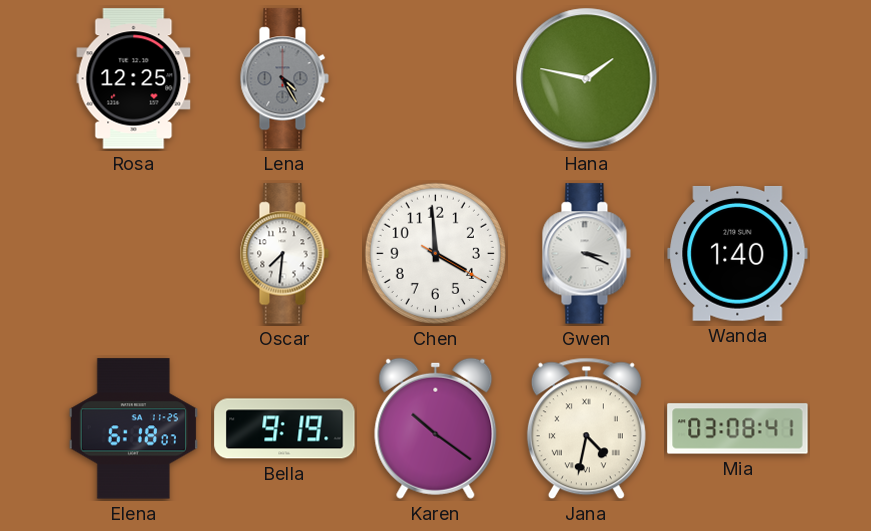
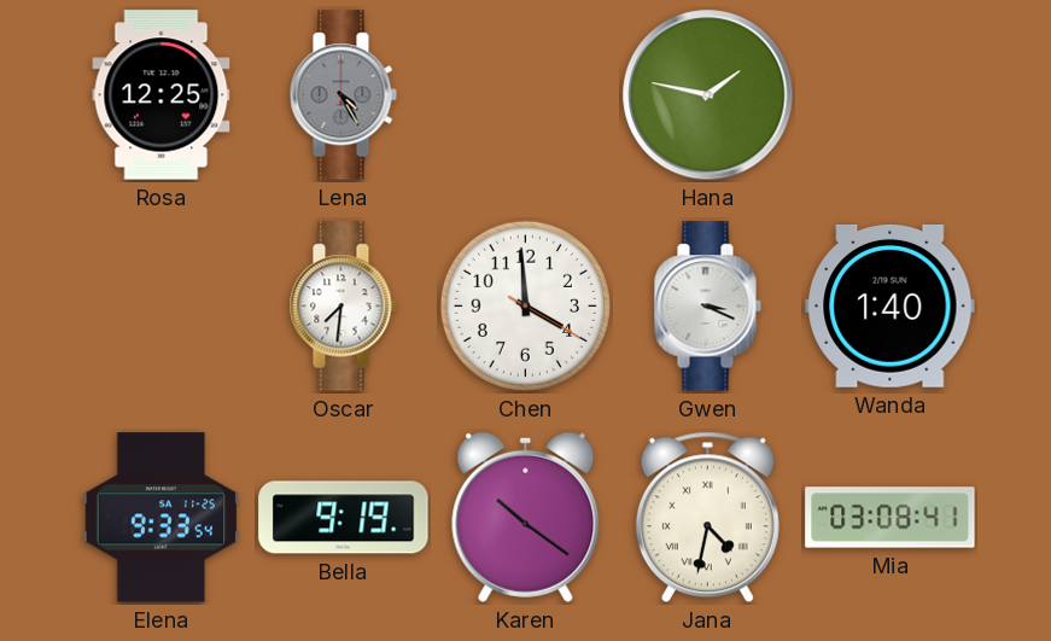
Elena: 6:18 -> 9:33 (160, 518)
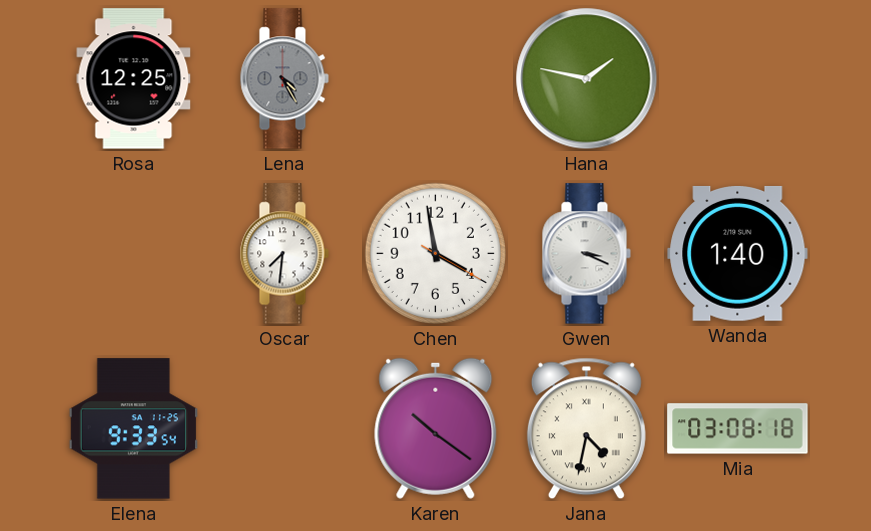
Chen: 3:59 -> 3:58 (435, 253)
Bella: 9:19 -> none (344, 518)
Mia: 03:08:41 -> 03:08:18 (738, 429)
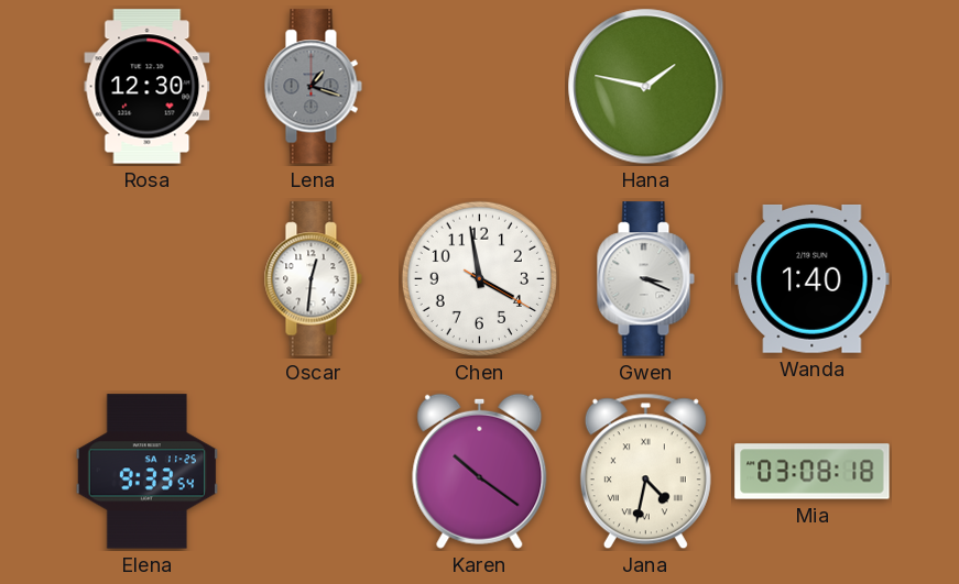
Rosa: 12:25 -> 12:30 (148, 87)
Lena: 4:25 -> 1:18 (313, 87)
Oscar: 7:31 -> 12:31 (313, 279)
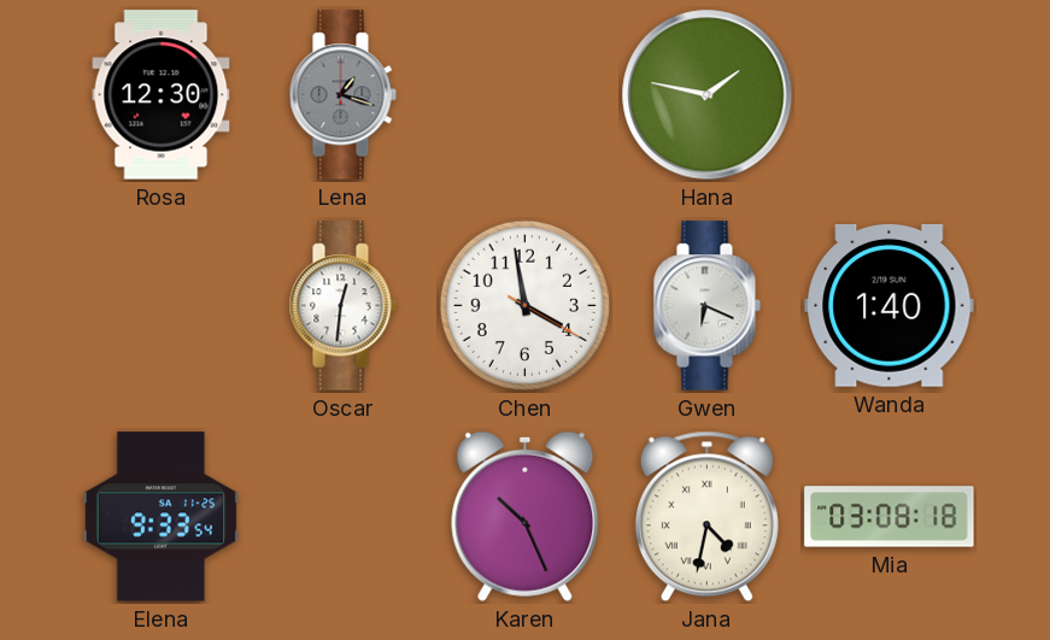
Gwen: 3:19 -> 6:19 (706, 306)
Karen: 10:21 -> 10:26 (526, 516)
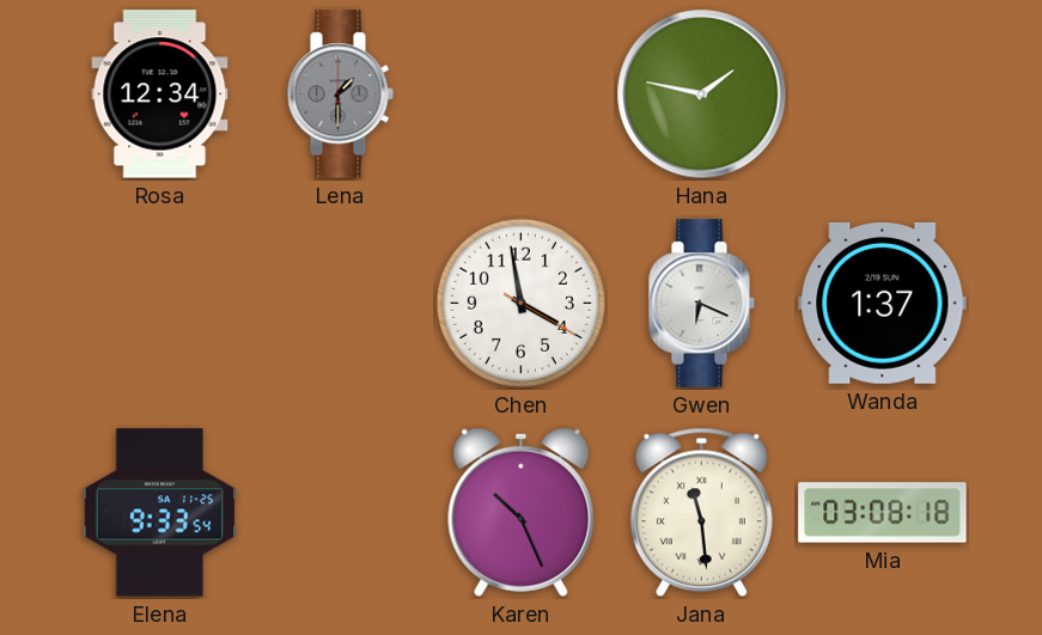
Rosa: 12:30 -> 12:34 (160, 94)
Lena: 1:18 -> 1:30 (340, 94)
Oscar: 12:31 -> none (342, 306)
Wanda: 1:40 -> 1:37 (883, 303)
Jana: 4:32 -> 11:29 (701, 513)
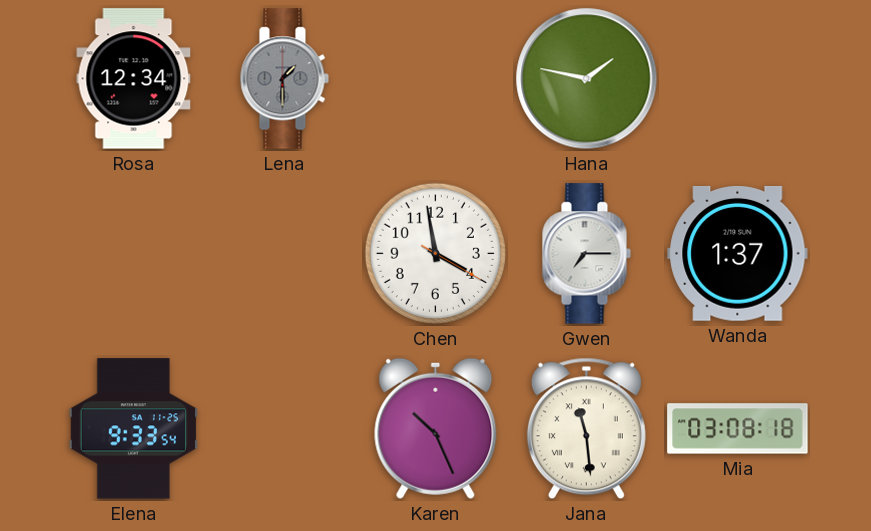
Gwen: 6:19 -> 7:15 (586, 254)
